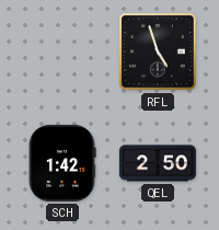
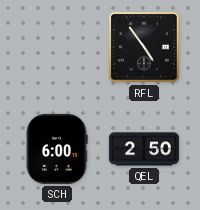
RFL: 4:57 -> 4:54 (144, 47)
SCH: 1:42 -> 6:00 (57, 149)
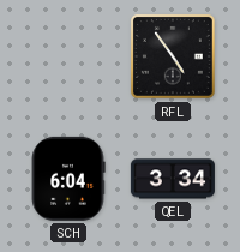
SCH: 6:00 -> 6:04 (68, 179)
QEL: 2:50 -> 3:34 (173, 179)
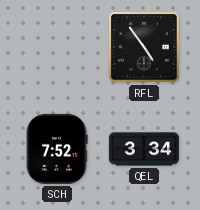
SCH: 6:04 -> 7:52 (57, 149)
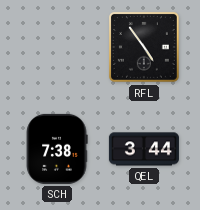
SCH: 7:52 -> 7:38 (57, 149)
QEL: 3:34 -> 3:44 (144, 149)
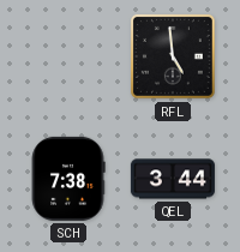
RFL: 4:54 -> 4:59 (173, 56)
